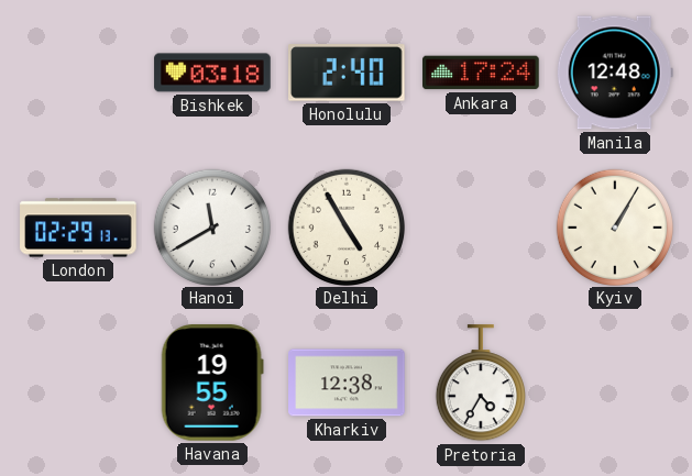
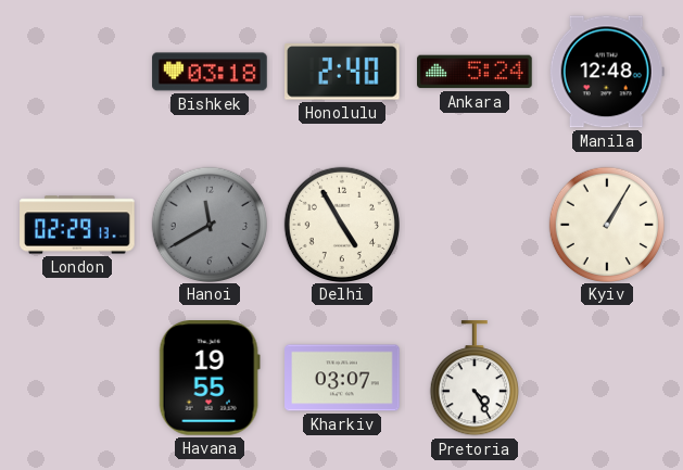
Ankara: 17:24 -> 5:24 (475, 72)
Hanoi dial: white -> grey (208, 224)
Kharkiv: 12:38 -> 03:07 (342, 378)
Pretoria: 4:35 -> 4:25 (473, 379)
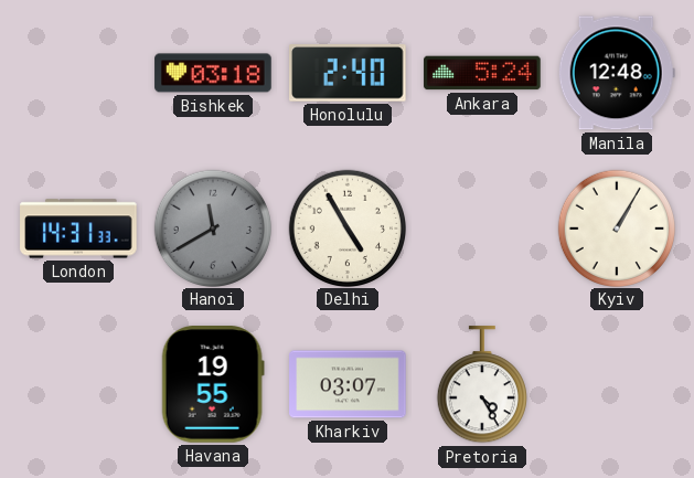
London: 02:29 -> 14:31 (78, 229)
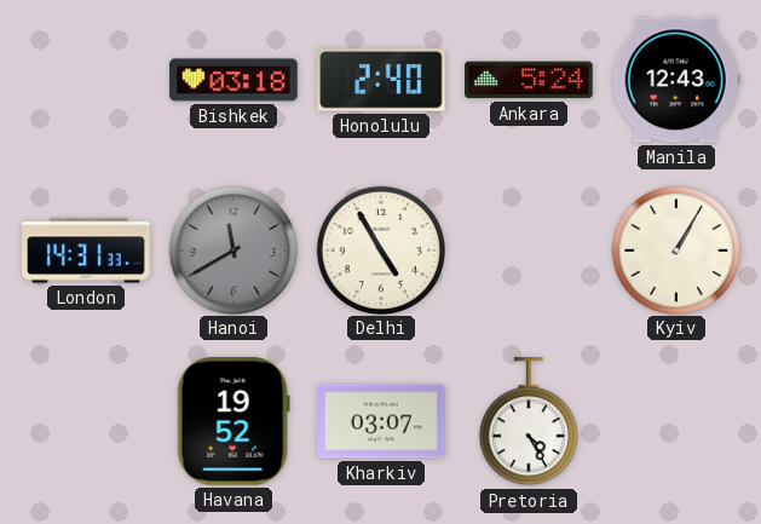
Manila: 12:48 -> 12:43 (676, 80)
Havana: 19:55 -> 19:52 (234, 422)
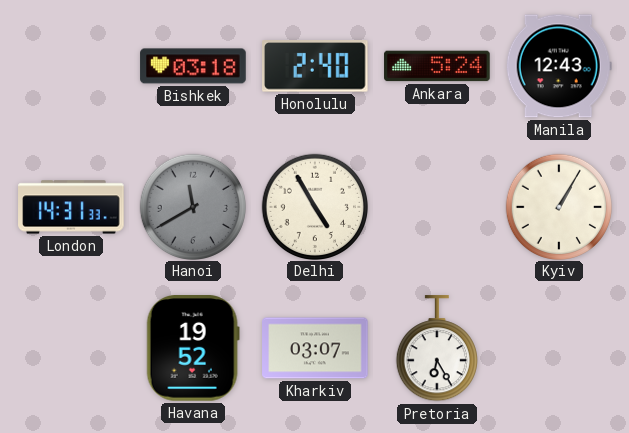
Pretoria: 4:25 -> 6:25 (436, 349)
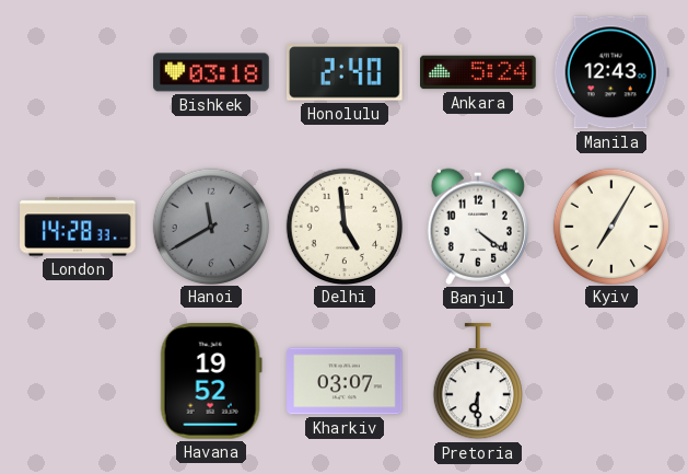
London: 14:31 -> 14:28 (78, 227)
Delhi: 4:55 -> 4:59 (343, 226)
Banjul: none -> 4:21 (477, 227)
Kyiv: 1:05 -> 7:05 (610, 226)
Pretoria: 6:25 -> 6:30 (477, 382)
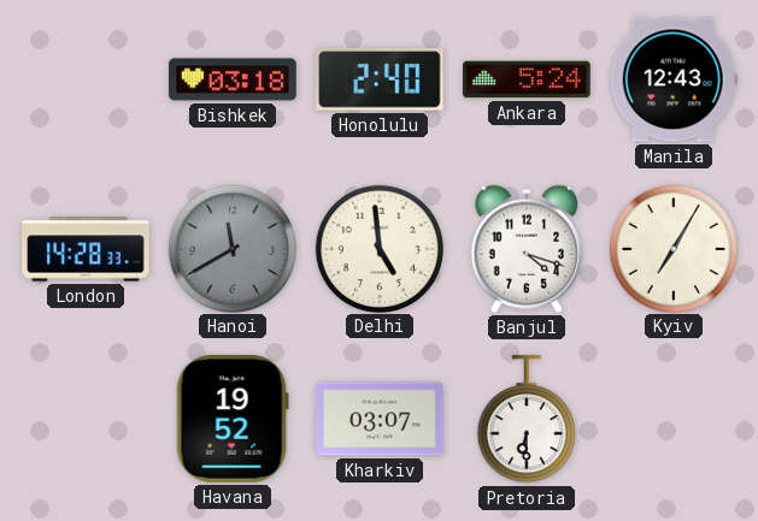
Banjul: 4:21 -> 4:18 (525, 249)
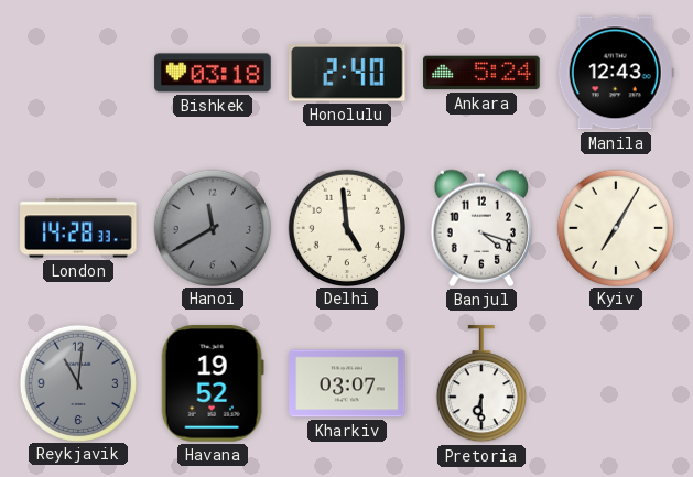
Reykjavik: none -> 11:01 (77, 382)
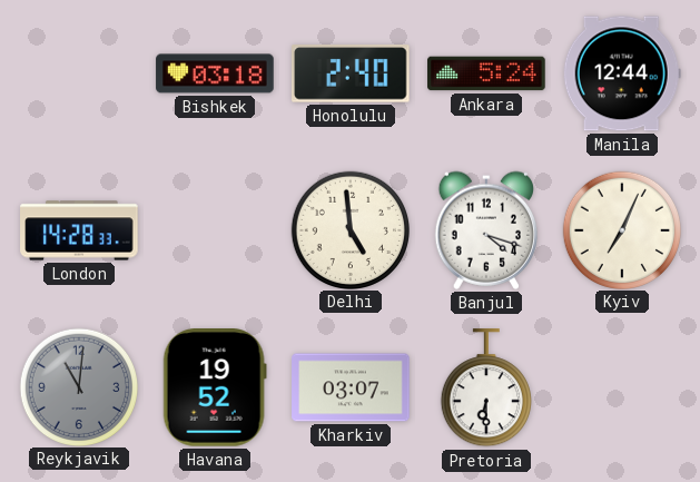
Manila: 12:43 -> 12:44 (622, 73)
Hanoi: 11:40 -> none (212, 227)
Kyiv: 7:05 -> 7:04 (621, 229)
